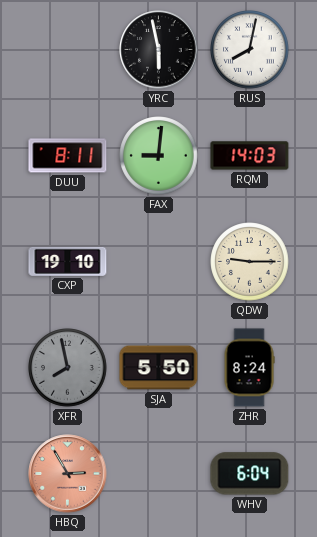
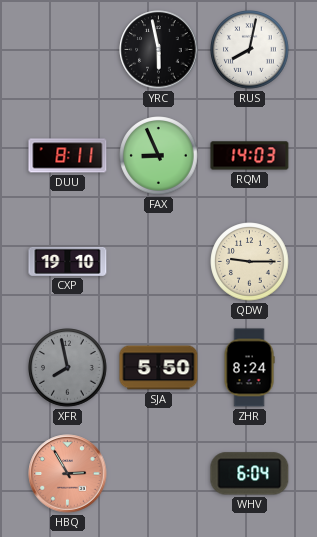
FAX: 9:01 -> 8:56 (159, 156)
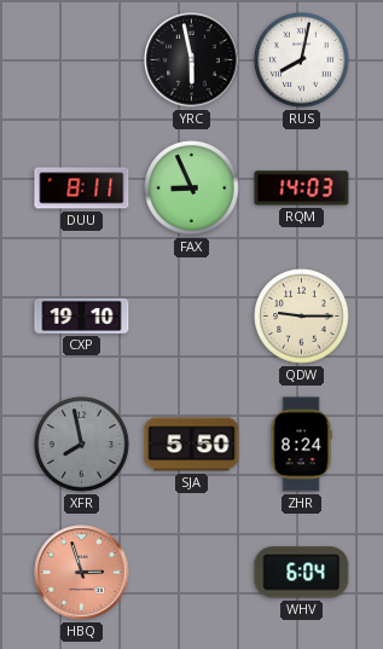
HBQ: 2:55 -> 2:57 (82, 573)
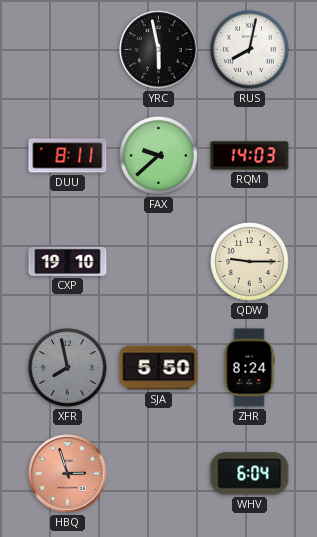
FAX: 8:56 -> 9:38 (159, 156)
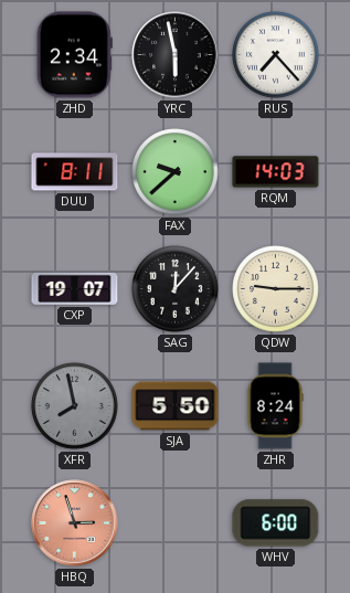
ZHD: none -> 2:34 (74, 55)
RUS: 8:02 -> 7:23 (276, 55)
CXP: 19:10 -> 19:07 (75, 288)
SAG: none -> 12:07 (176, 289)
WHV: 6:04 -> 6:00 (276, 523)
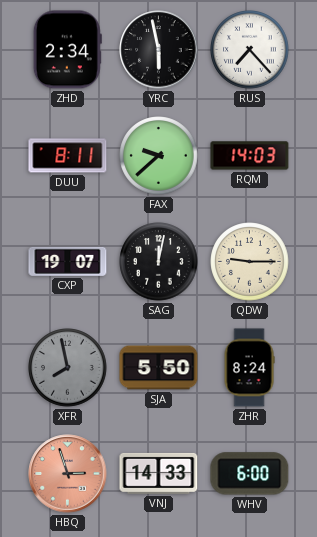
SAG: 12:07 -> 12:02 (159, 262)
VNJ: none -> 14:33 (159, 473)
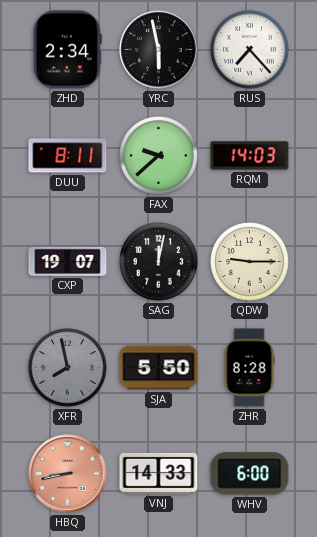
ZHR: 8:24 -> 8:28 (249, 368)
HBQ: 2:57 -> 8:43 (68, 474)
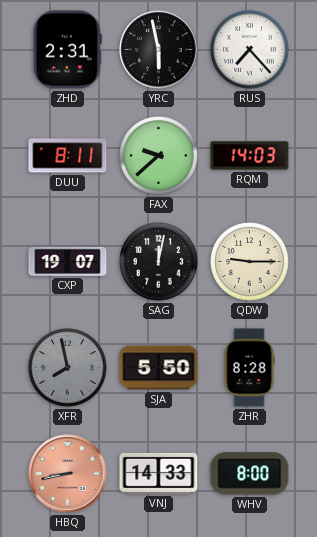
ZHD: 2:34 -> 2:31 (67, 50)
WHV: 6:00 -> 8:00 (250, 474)
